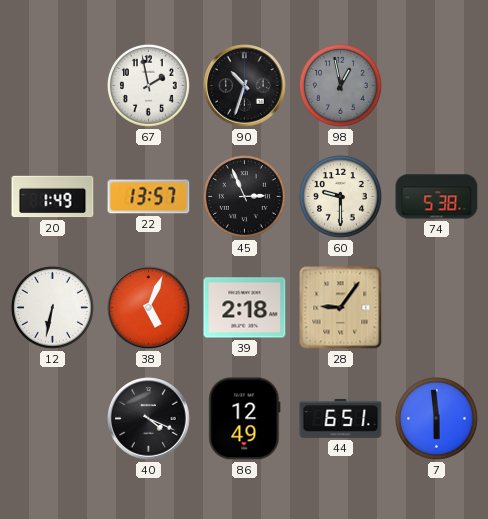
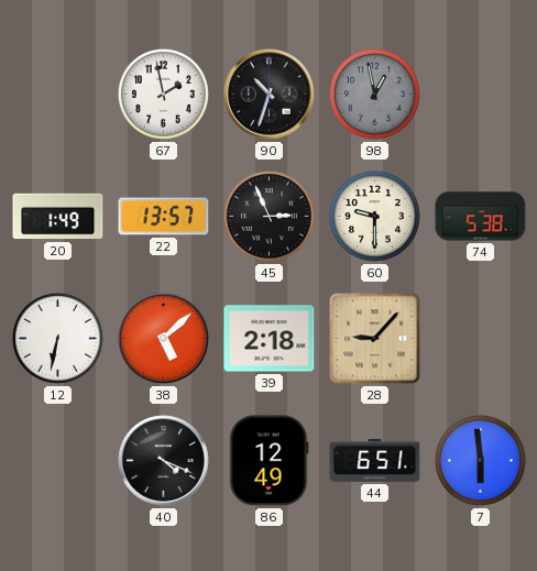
38: 5:04 -> 5:08 (164, 339)
28: 9:06 -> 9:07 (375, 339)
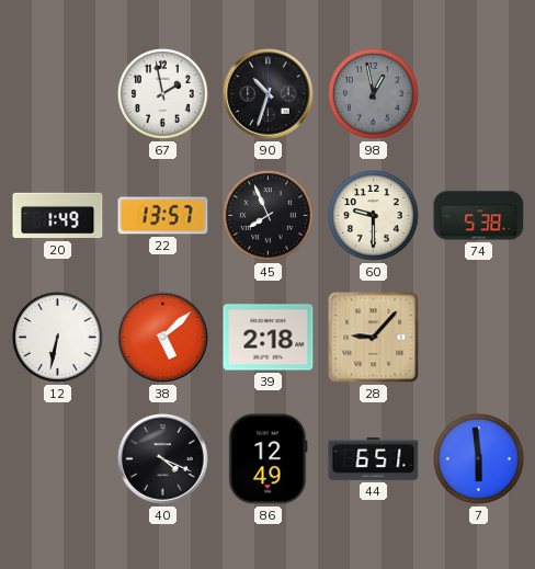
45: 2:56 -> 7:56 (267, 216)
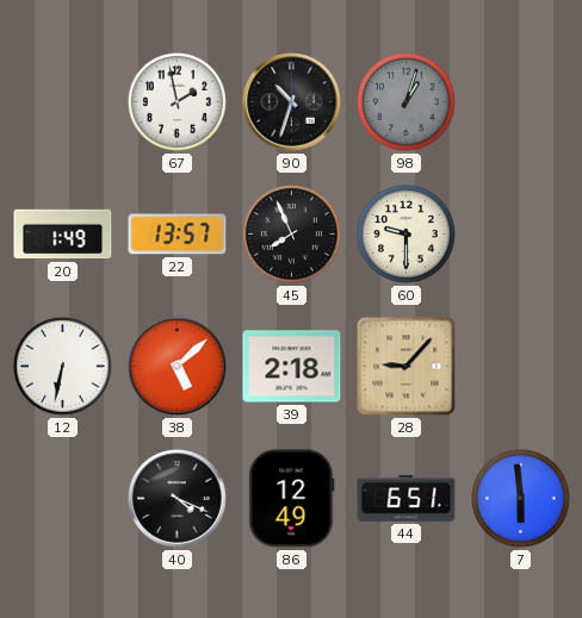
98: 12:58 -> 1:03 (405, 102)
74: 5:38 -> none (479, 216)
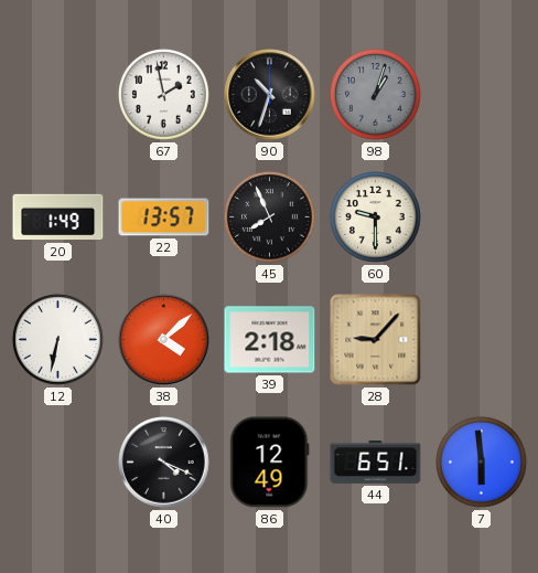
38: 5:08 -> 4:08 (164, 340)
